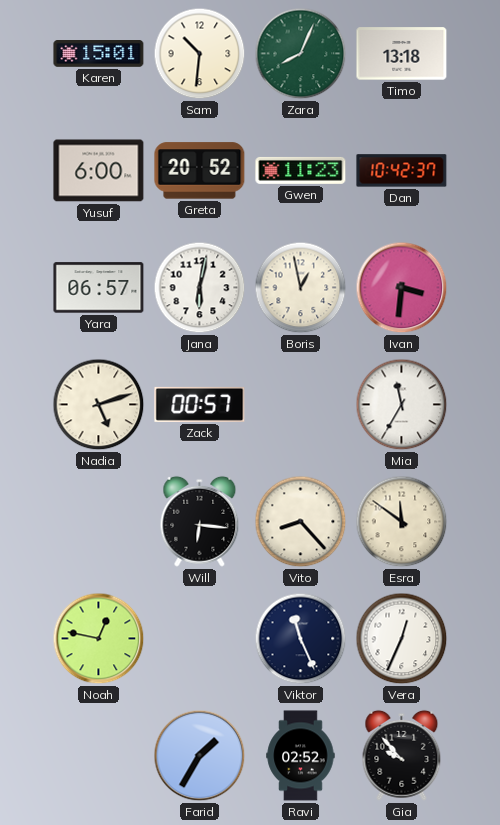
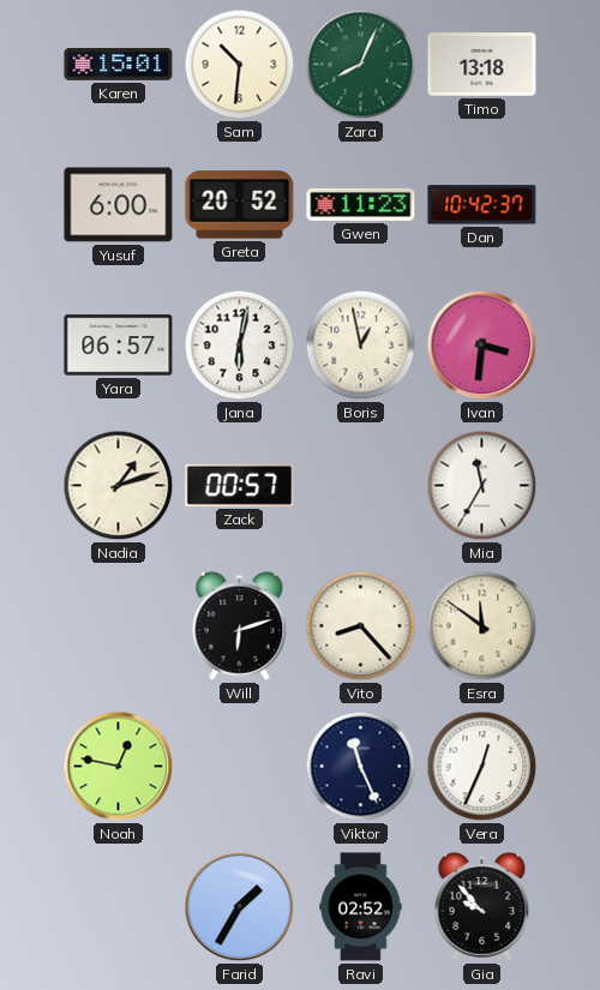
Nadia: 5:12 -> 1:12 (119, 486)
Will: 6:16 -> 6:12 (240, 625)
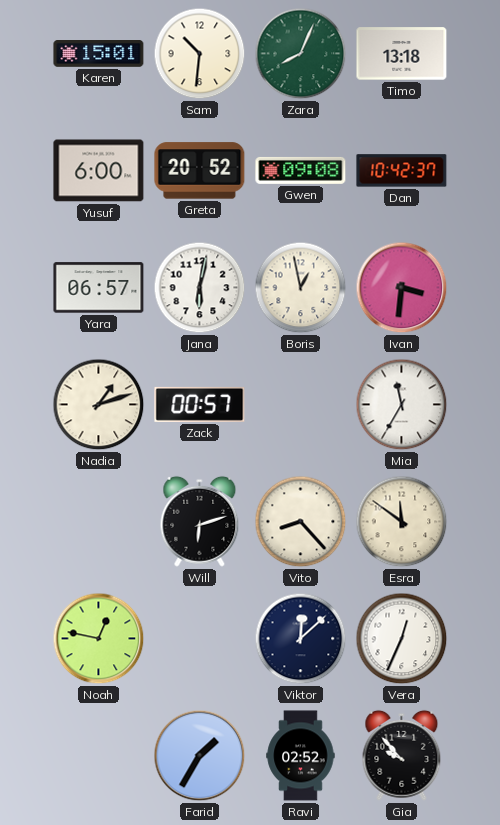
Gwen: 11:23 -> 09:08 (301, 170)
Viktor: 11:26 -> 12:08 (301, 639)
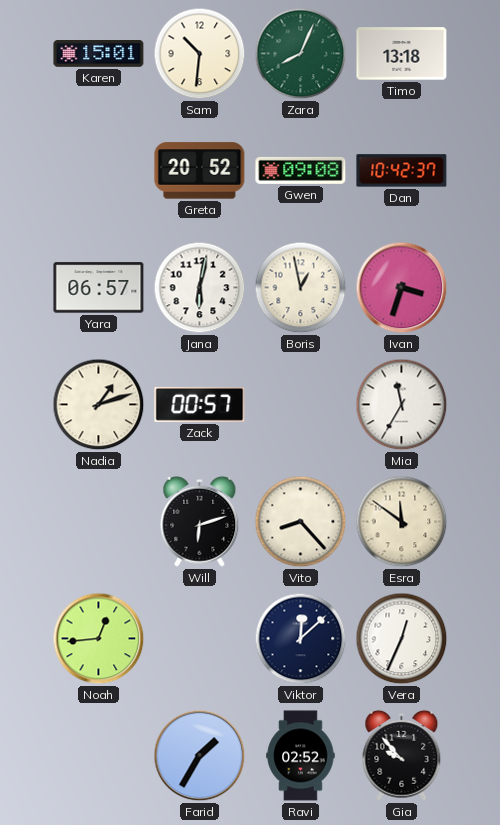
Yusuf: 6:00 -> none (99, 171)
Ivan: 3:31 -> 3:33 (402, 288)
Noah: 12:47 -> 12:44 (99, 639)
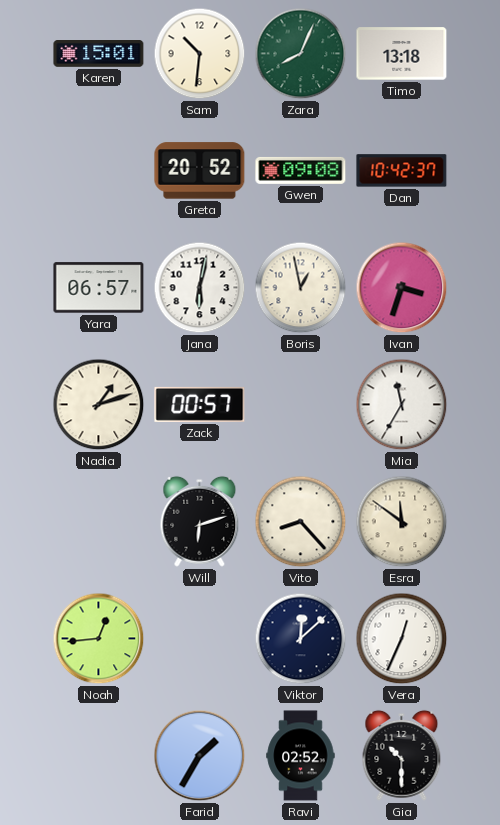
Gia: 9:53 -> 10:30 (402, 755)
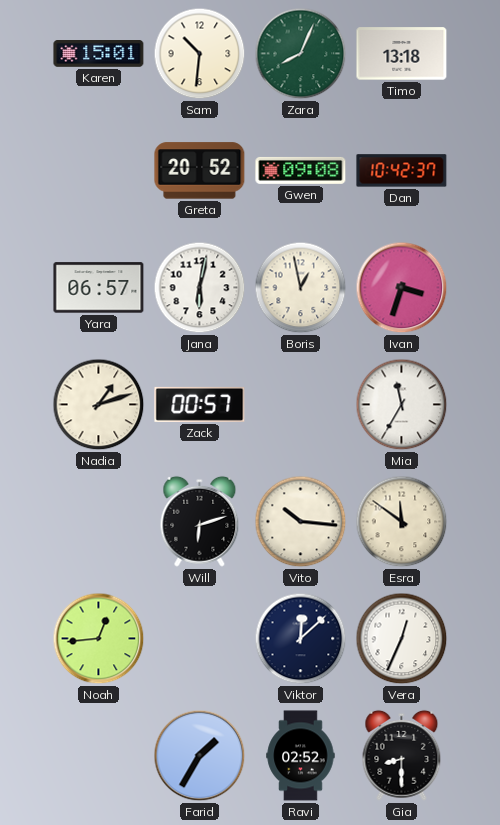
Vito: 8:23 -> 10:16 (301, 522)
Gia: 10:30 -> 8:30 (402, 755)
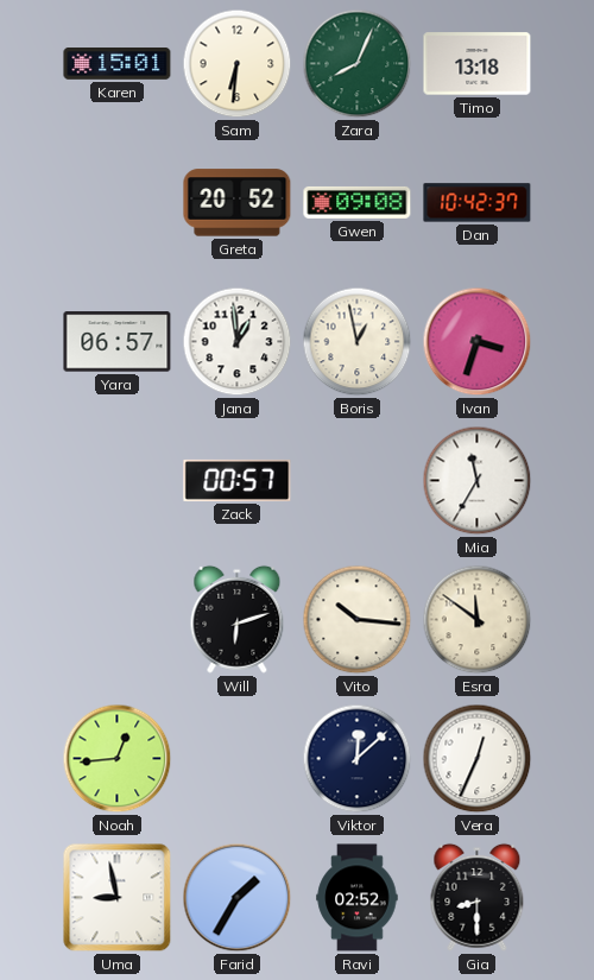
Sam: 10:31 -> 6:31 (238, 64)
Jana: 6:02 -> 12:59 (238, 342)
Nadia: 1:12 -> none (99, 405)
Uma: none -> 8:58 (118, 898)
